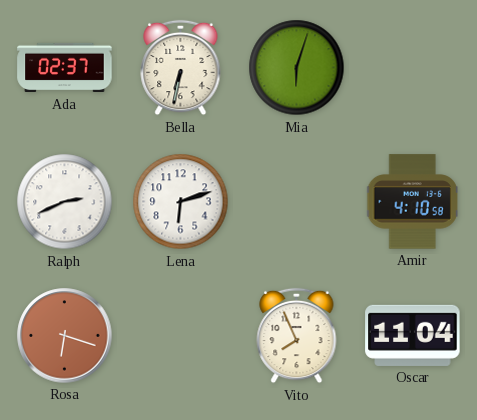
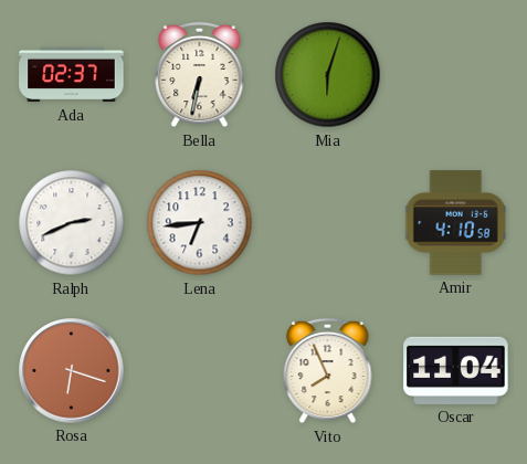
Lena: 6:12 -> 6:44 (200, 223)
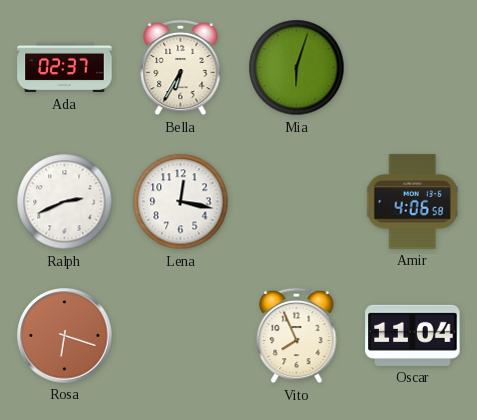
Bella: 6:32 -> 6:35 (181, 68)
Lena: 6:44 -> 12:17 (181, 202)
Amir: 4:10 -> 4:06 (413, 202)
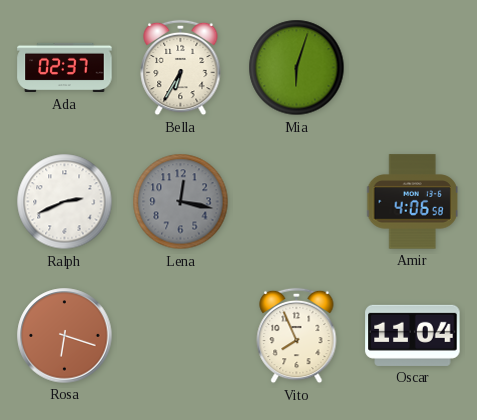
Lena dial: white -> grey (181, 202)
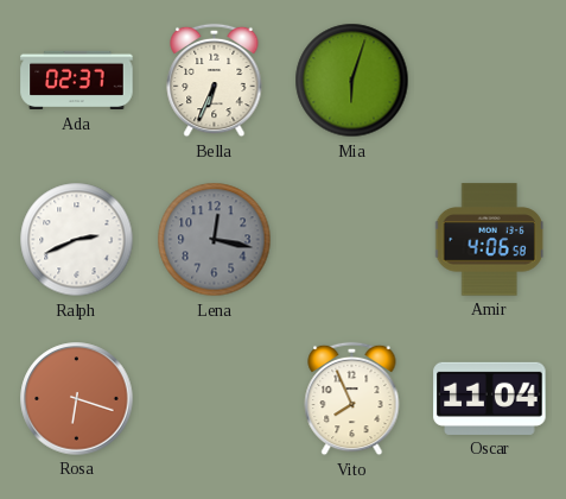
Bella: 6:35 -> 6:34 (215, 81)
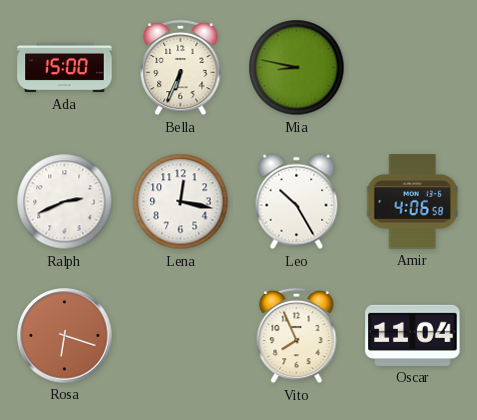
Ada: 02:37 -> 15:00 (65, 68)
Mia: 6:03 -> 8:47 (297, 68)
Lena dial: grey -> white (181, 202)
Leo: none -> 10:25 (297, 202)
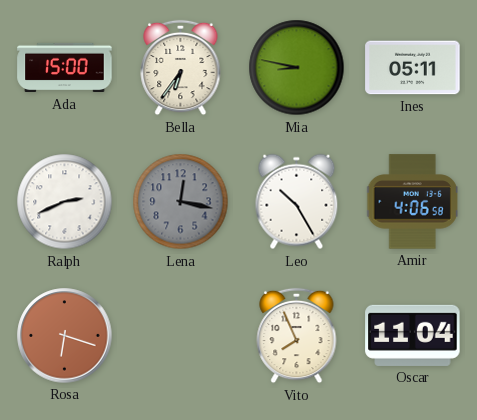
Bella: 6:34 -> 6:36 (181, 68)
Ines: none -> 05:11 (413, 68)
Lena dial: white -> grey (181, 202)
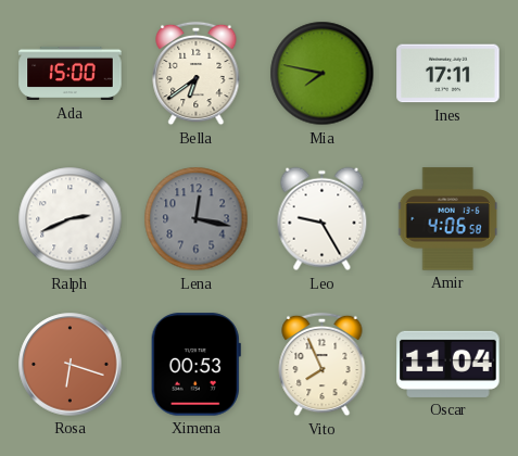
Bella: 6:36 -> 6:39 (197, 74)
Mia: 8:47 -> 7:47 (323, 74)
Ines: 05:11 -> 17:11 (448, 74)
Leo: 10:25 -> 9:25 (323, 219)
Ximena: none -> 00:53 (195, 365)
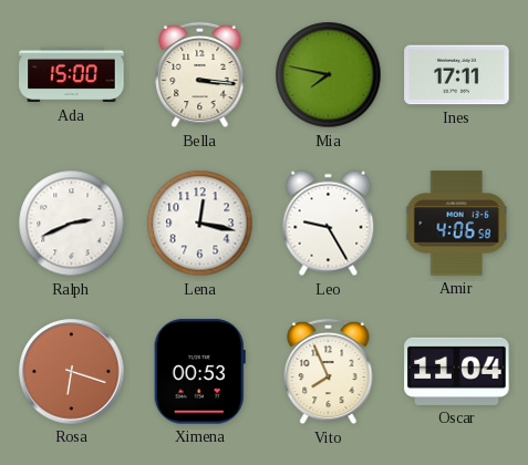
Bella: 6:39 -> 3:16 (200, 75)
Lena dial: grey -> white (200, 224)
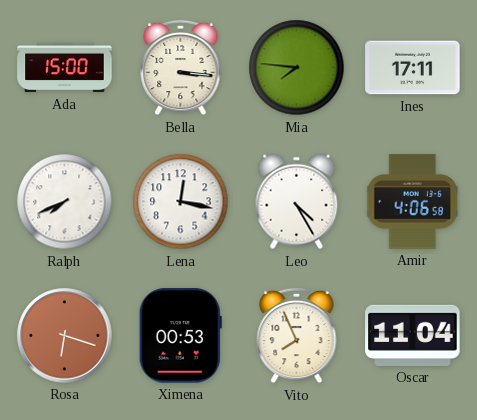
Mia: 7:47 -> 7:46 (297, 68)
Ralph: 2:41 -> 7:41 (65, 202)
Leo: 9:25 -> 4:25 (297, 202)
